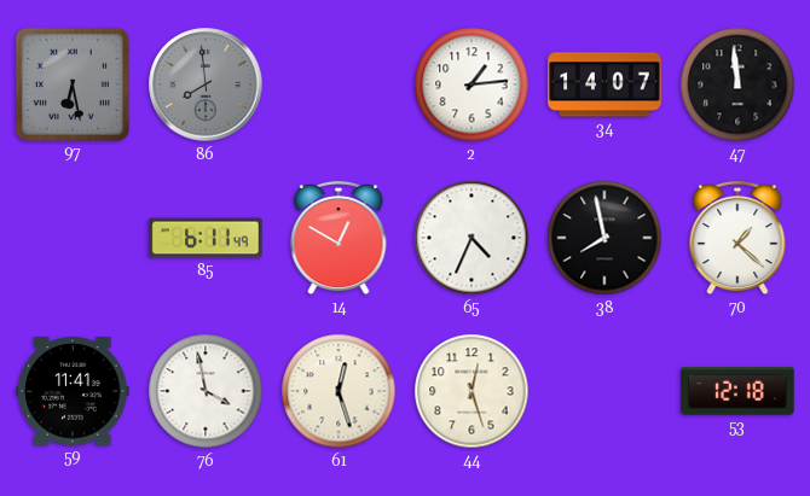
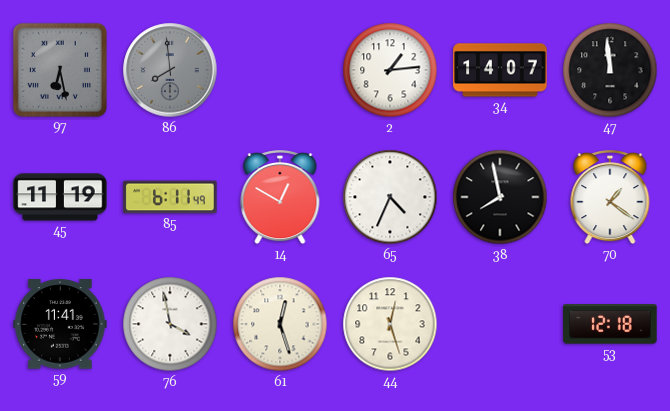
45: none -> 11:19 (60, 197)
70: 1:22 -> 1:21 (610, 197)
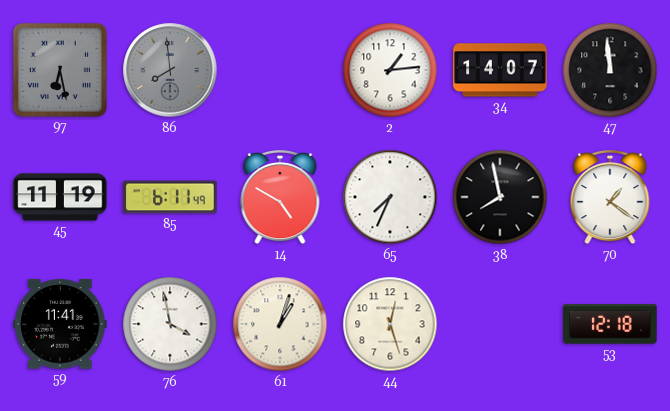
14: 12:50 -> 4:50 (280, 197)
65: 4:34 -> 7:34 (390, 197)
61: 12:27 -> 1:03 (280, 324)
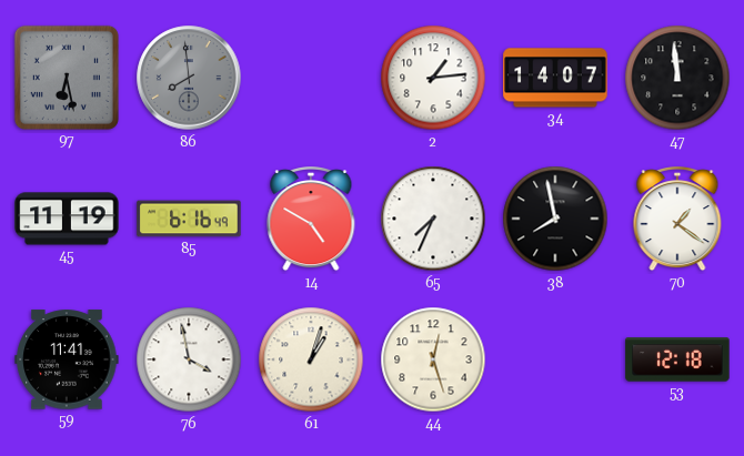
85: 6:11 -> 6:16 (189, 219)
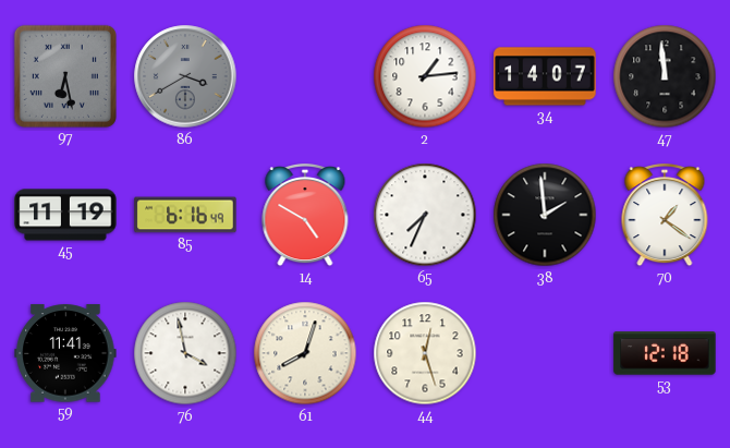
86: 7:59 -> 3:40 (185, 76)
38: 7:58 -> 1:59 (545, 215)
61: 1:03 -> 8:03 (305, 353)
